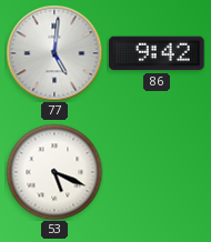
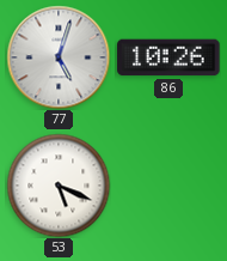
77: 5:01 -> 5:03 (59, 57)
86: 9:42 -> 10:26 (168, 57)
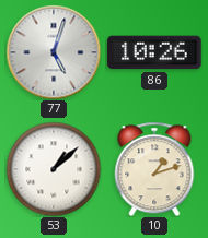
53: 5:19 -> 1:08 (54, 169)
10: none -> 1:12 (154, 169)
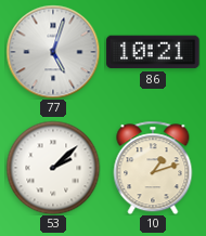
86: 10:26 -> 10:21 (153, 52)
53: 1:08 -> 2:08 (53, 168)
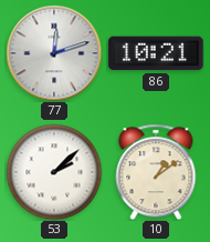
77: 5:03 -> 12:12 (54, 53)
10: 1:12 -> 1:09 (156, 172)
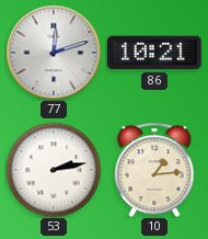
53: 2:08 -> 2:13 (54, 170)
10: 1:09 -> 1:14 (154, 170)
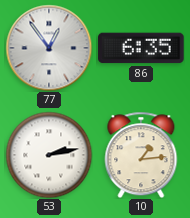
77: 12:12 -> 12:54 (49, 48)
86: 10:21 -> 6:35 (141, 48)
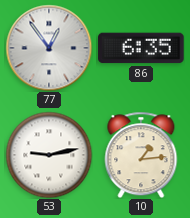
53: 2:13 -> 9:13 (49, 155)
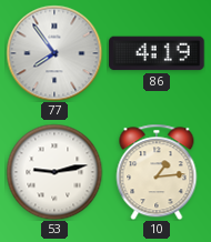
77: 12:54 -> 7:54 (54, 53)
86: 6:35 -> 4:19 (157, 53)
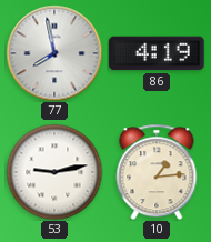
77: 7:54 -> 7:58 (54, 53)
